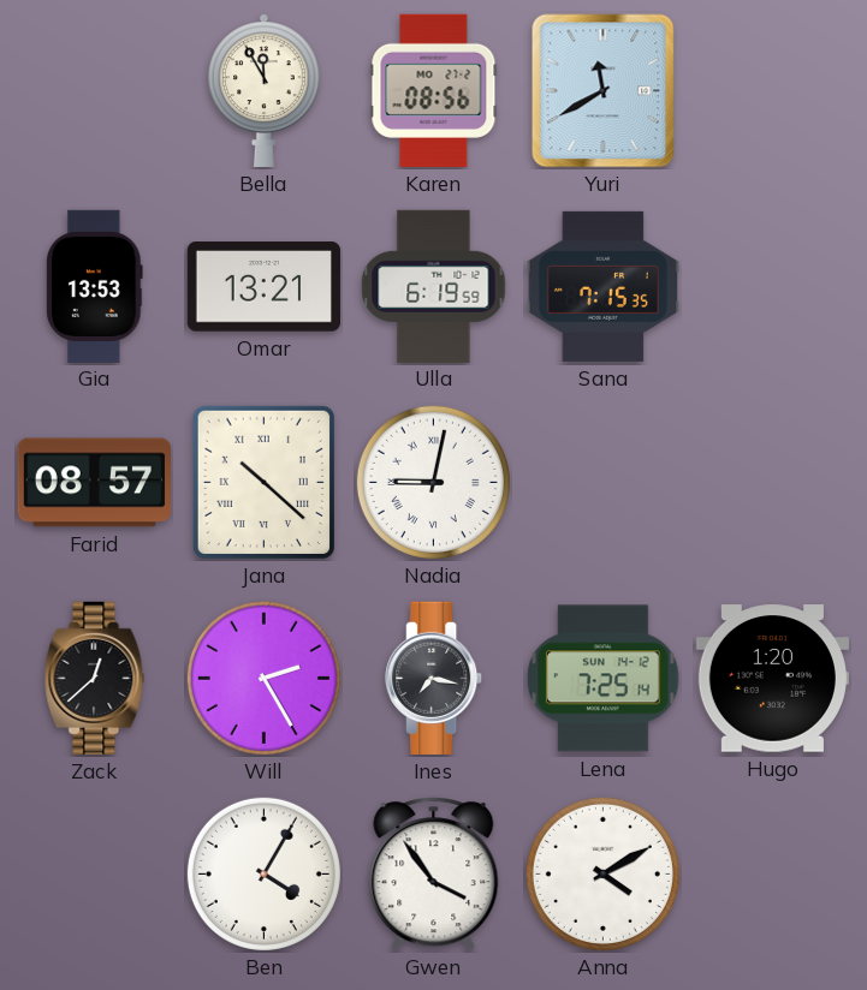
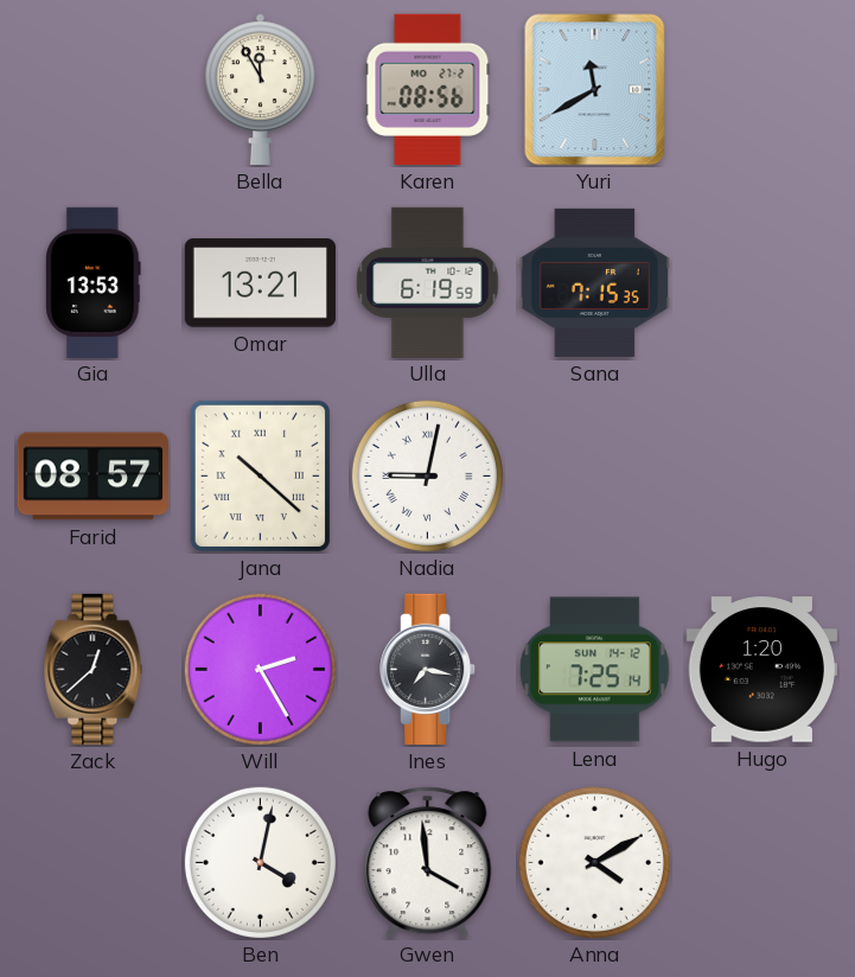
Ben: 4:05 -> 4:02 (260, 862)
Gwen: 3:54 -> 3:59 (428, 863)
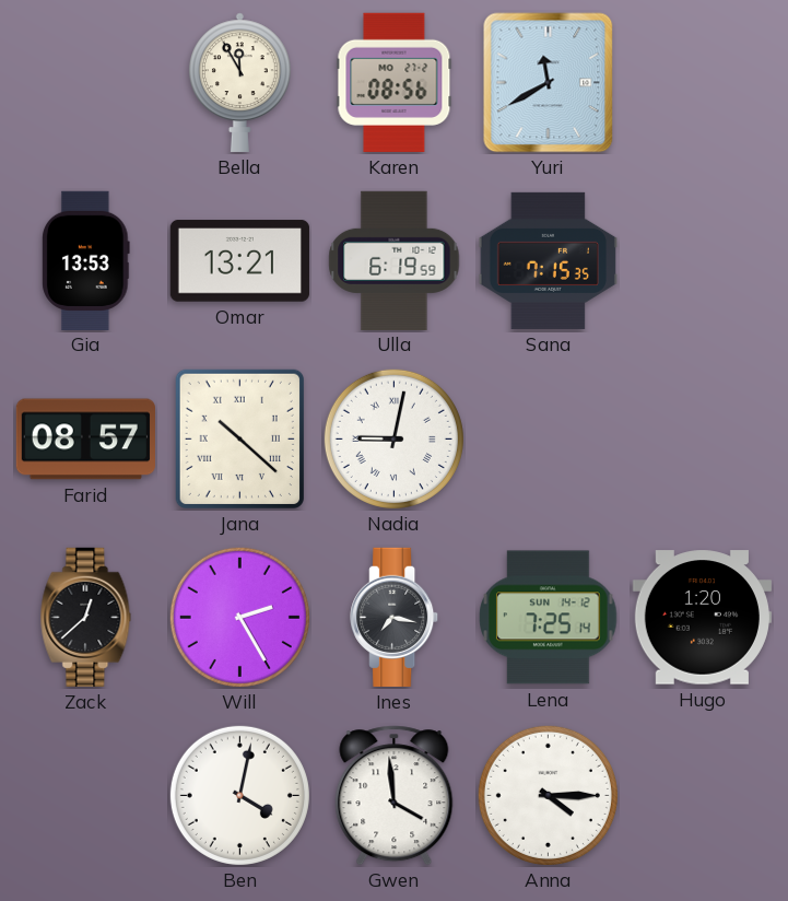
Anna: 4:10 -> 4:15 (548, 795)
